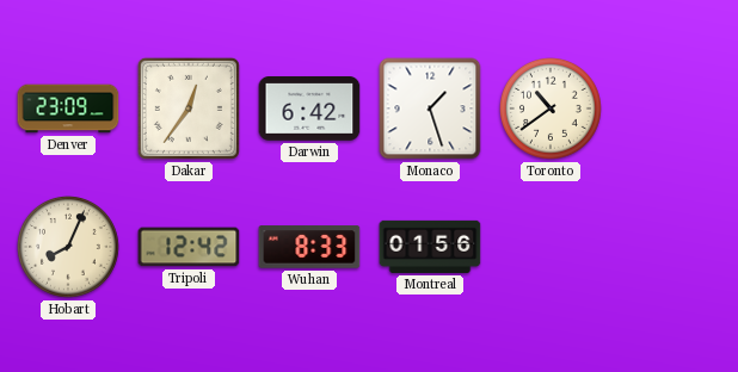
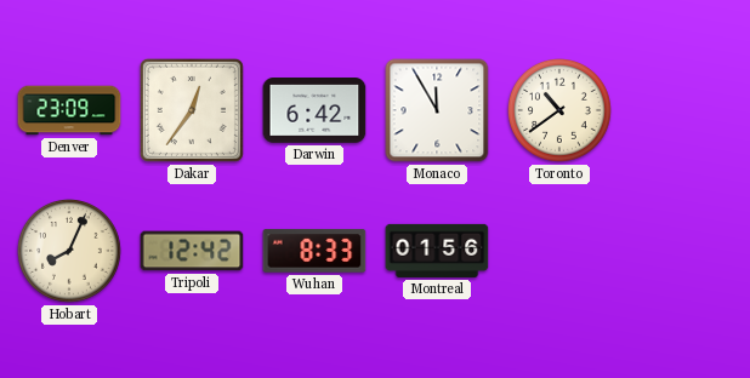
Monaco: 1:27 -> 11:55 (437, 110)
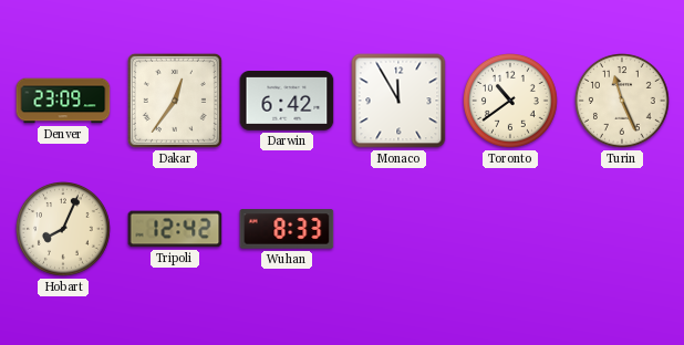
Turin: none -> 11:26 (623, 102)
Montreal: 01:56 -> none (437, 251)
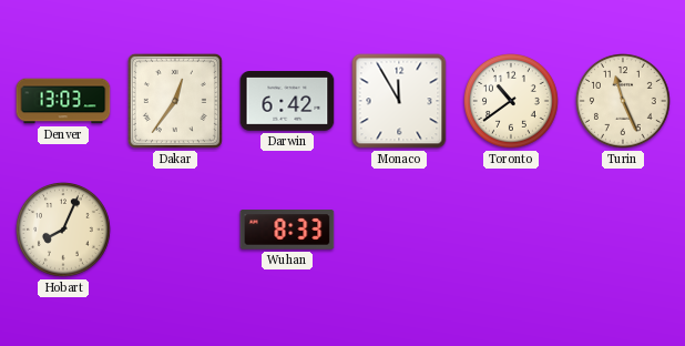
Denver: 23:09 -> 13:03 (63, 101)
Tripoli: 12:42 -> none (175, 229)
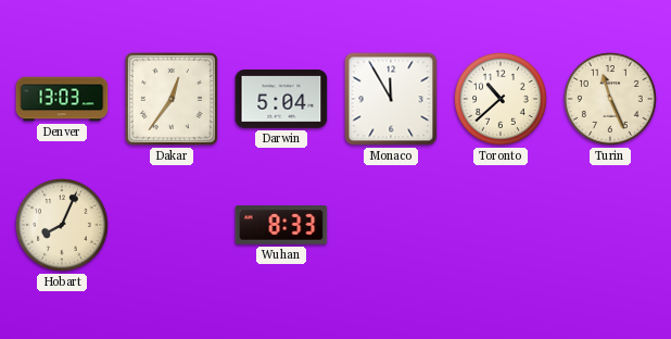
Darwin: 6:42 -> 5:04 (281, 100)
Toronto: 10:39 -> 10:38 (502, 100)
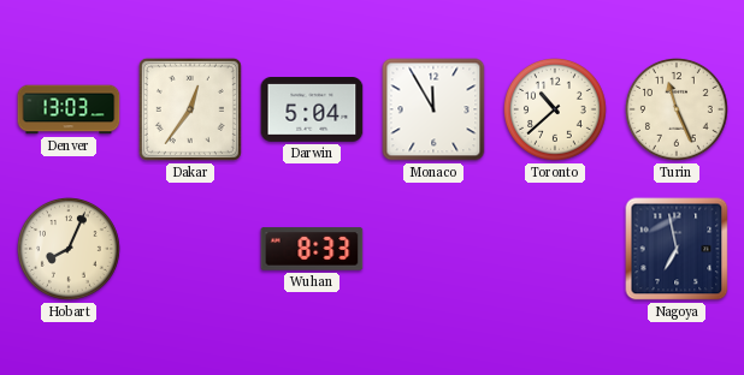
Nagoya: none -> 6:58 (677, 249)
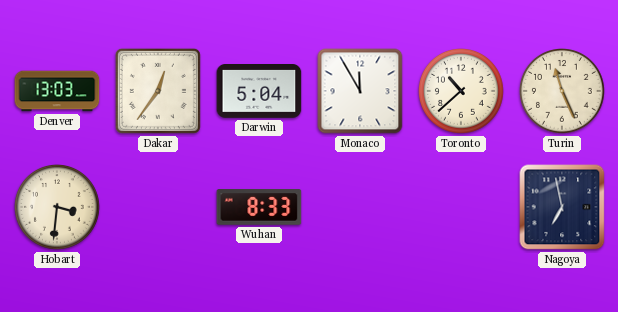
Hobart: 8:04 -> 3:31 (58, 208)
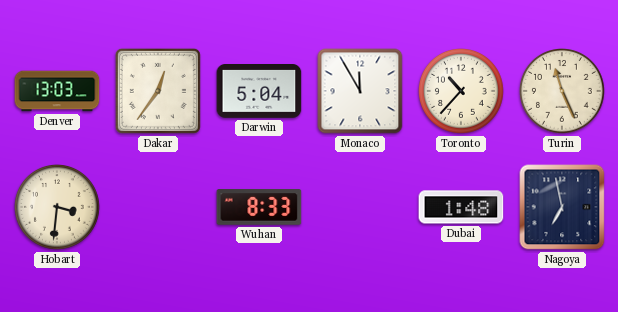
Toronto: 10:38 -> 10:37 (462, 92)
Dubai: none -> 1:48 (461, 207)
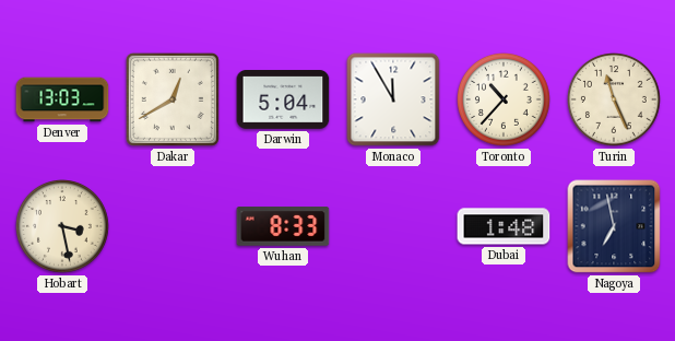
Dakar: 12:36 -> 12:40 (173, 99)
Hobart: 3:31 -> 3:28 (63, 227)
